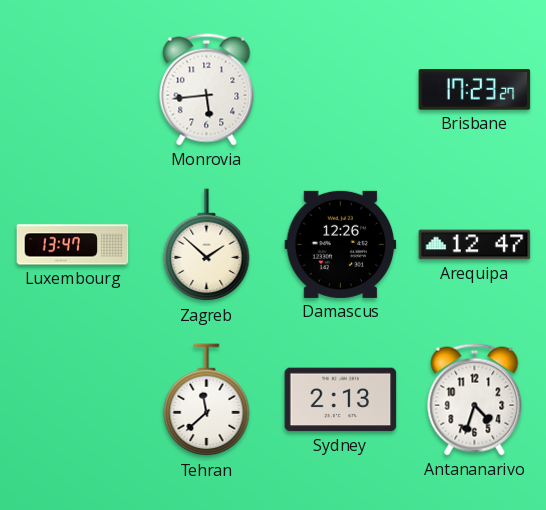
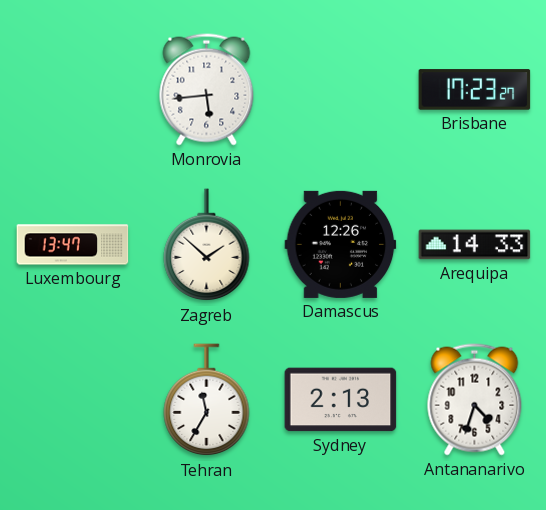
Arequipa: 12:47 -> 14:33 (475, 245)
Tehran: 11:38 -> 11:35 (207, 400)
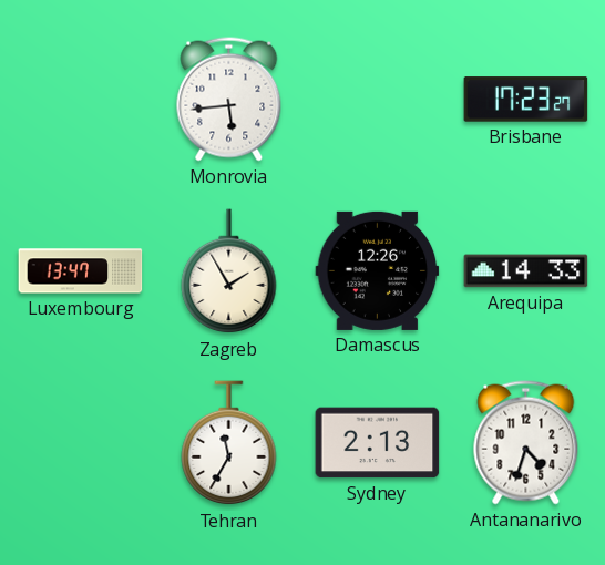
Zagreb: 1:52 -> 1:55 (229, 271)
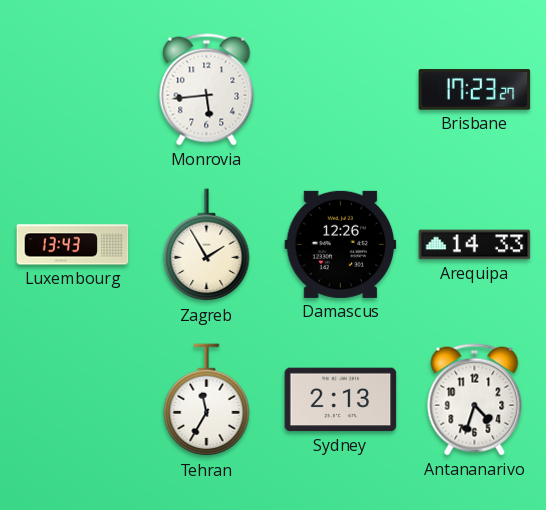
Luxembourg: 13:47 -> 13:43 (73, 245)
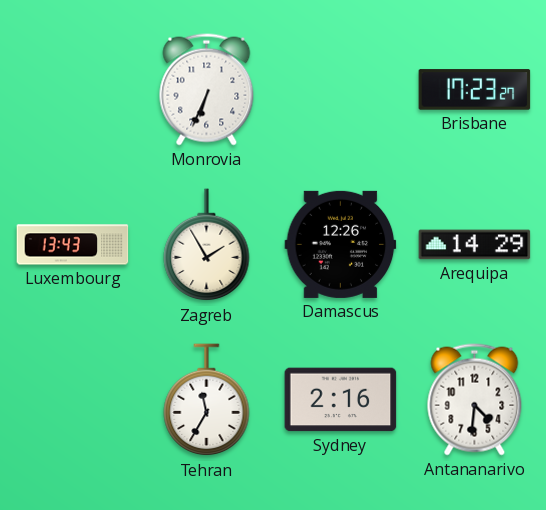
Monrovia: 5:44 -> 6:34 (207, 90)
Arequipa: 14:33 -> 14:29 (475, 245)
Sydney: 2:13 -> 2:16 (341, 400)
Antananarivo: 4:33 -> 4:31 (475, 400)
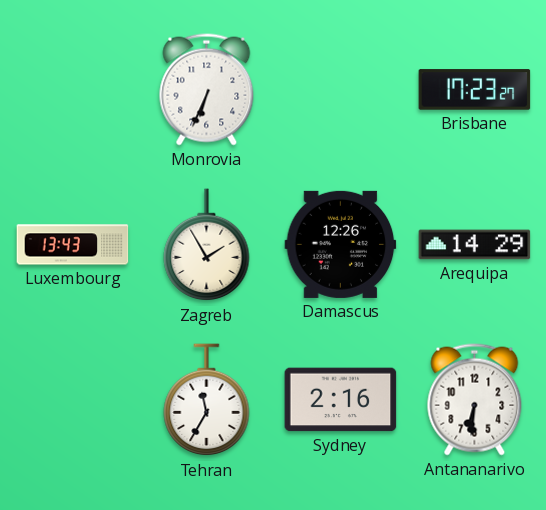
Antananarivo: 4:31 -> 6:31 (475, 400)
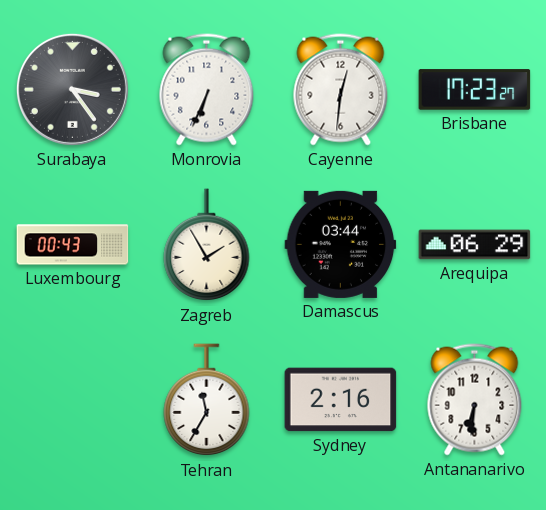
Surabaya: none -> 3:24 (72, 89)
Cayenne: none -> 12:31 (341, 90)
Luxembourg: 13:43 -> 00:43 (73, 245)
Damascus: 12:26 -> 03:44 (341, 244)
Arequipa: 14:29 -> 06:29 (475, 245)
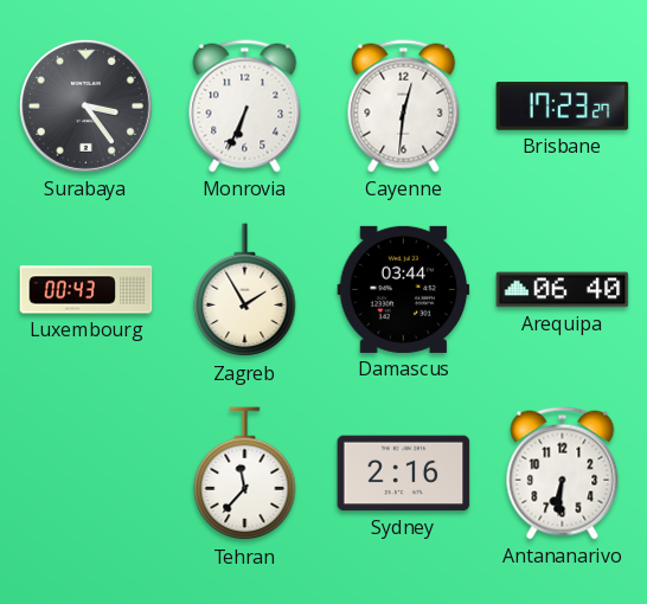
Arequipa: 06:29 -> 06:40 (563, 290)
Tehran: 11:35 -> 11:37 (245, 474)
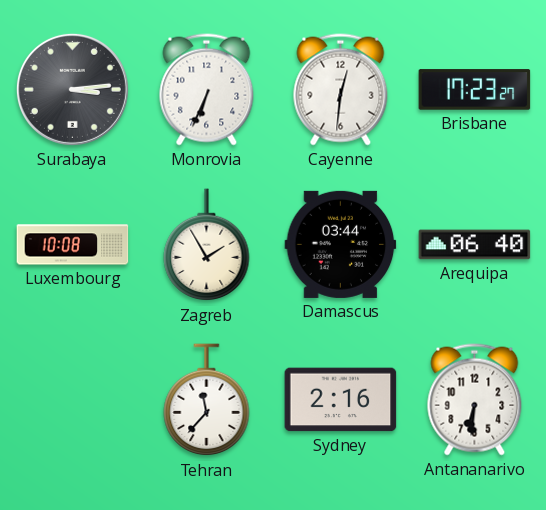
Surabaya: 3:24 -> 3:14 (72, 89)
Luxembourg: 00:43 -> 10:08 (73, 245)
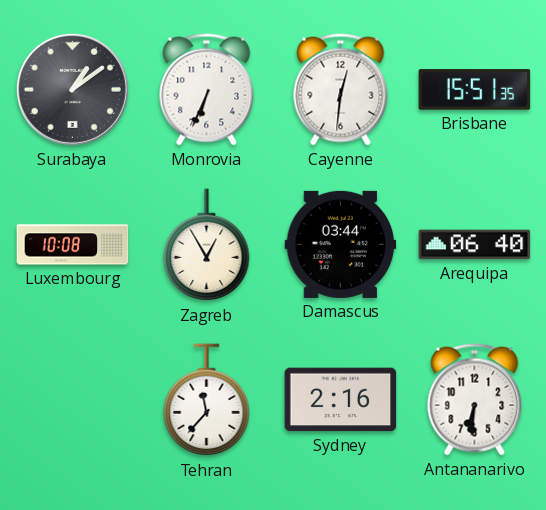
Surabaya: 3:14 -> 1:09 (72, 89)
Brisbane: 17:23 -> 15:51 (475, 90)
Zagreb: 1:55 -> 12:55 (207, 245)
